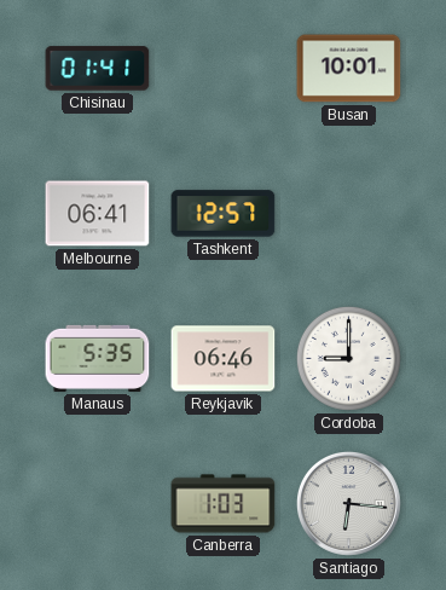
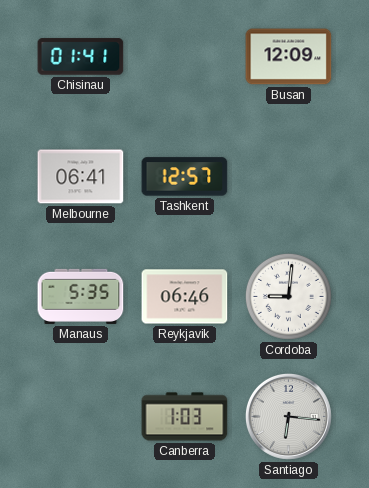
Busan: 10:01 -> 12:09 (289, 57)
Cordoba: 9:00 -> 9:01 (288, 296)
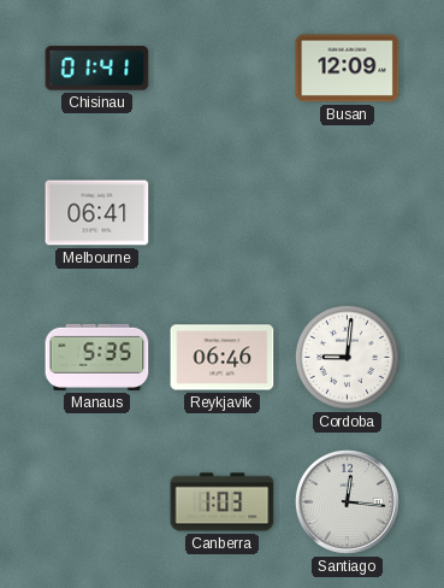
Tashkent: 12:57 -> none (185, 177)
Santiago: 6:16 -> 12:16 (347, 501)
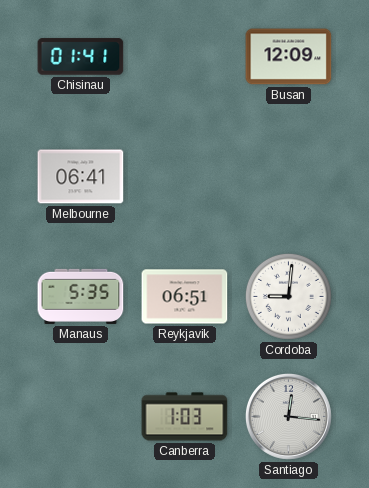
Reykjavik: 06:46 -> 06:51 (185, 297)
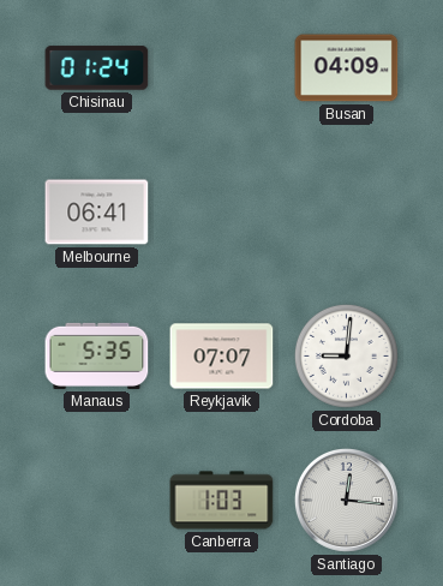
Chisinau: 01:41 -> 01:24 (97, 68)
Busan: 12:09 -> 04:09 (347, 68)
Reykjavik: 06:51 -> 07:07 (222, 357)
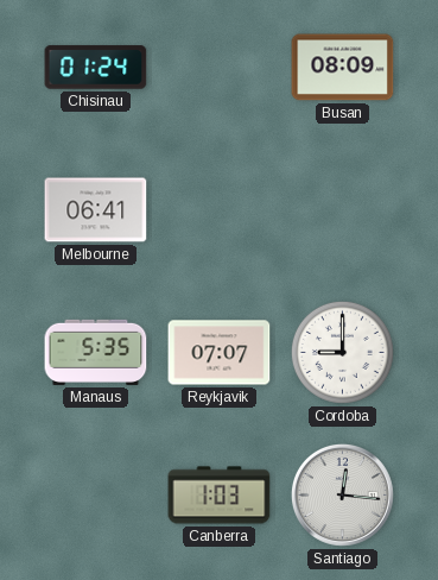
Busan: 04:09 -> 08:09 (343, 68)
Cordoba: 9:01 -> 9:00 (342, 352)
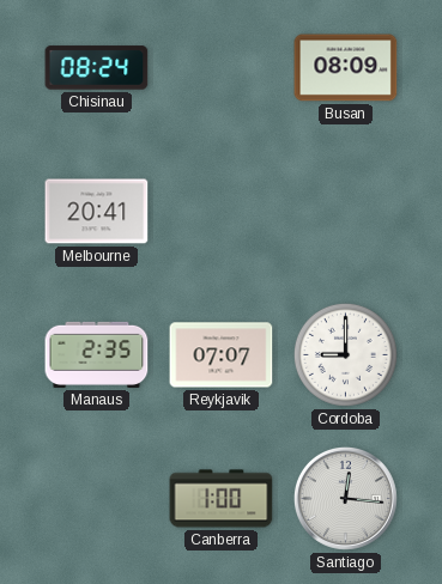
Chisinau: 01:24 -> 08:24 (97, 68)
Melbourne: 06:41 -> 20:41 (97, 212)
Manaus: 5:35 -> 2:35 (97, 354)
Canberra: 1:03 -> 1:00 (222, 499)
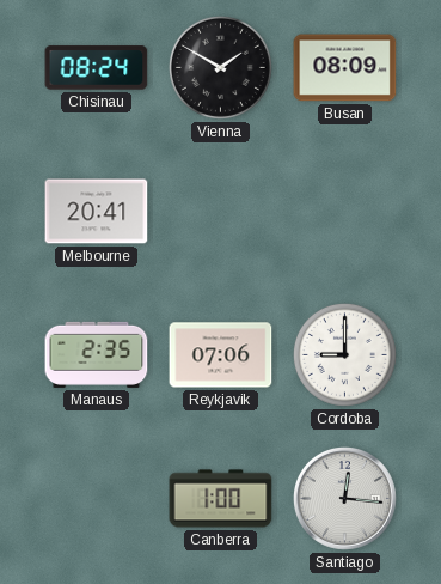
Vienna: none -> 1:50 (220, 67)
Reykjavik: 07:07 -> 07:06 (221, 355)
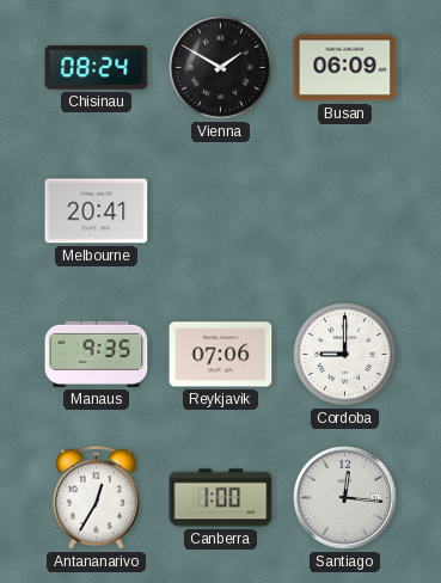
Busan: 08:09 -> 06:09 (345, 68)
Manaus: 2:35 -> 9:35 (97, 354)
Antananarivo: none -> 12:35 (96, 497)
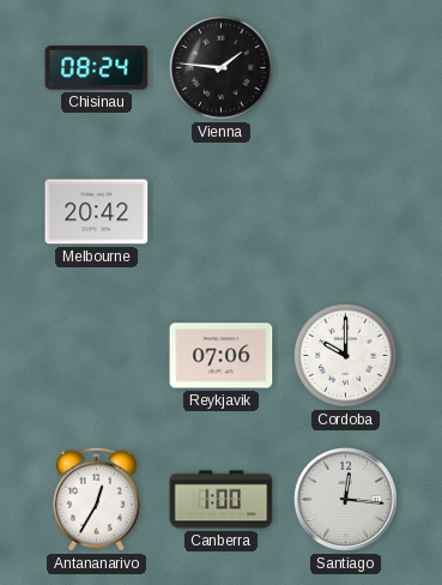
Vienna: 1:50 -> 1:46 (220, 67)
Busan: 06:09 -> none (345, 68)
Melbourne: 20:41 -> 20:42 (97, 212)
Manaus: 9:35 -> none (97, 354)
Cordoba: 9:00 -> 10:00 (345, 355)
